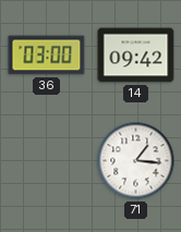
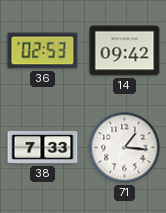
36: 03:00 -> 02:53 (43, 51)
38: none -> 7:33 (43, 147)
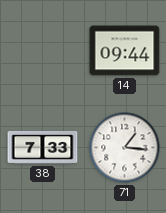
36: 02:53 -> none (43, 51)
14: 09:42 -> 09:44 (125, 51)
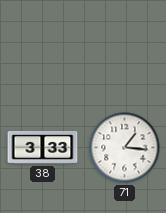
14: 09:44 -> none (125, 51)
38: 7:33 -> 3:33 (43, 147)
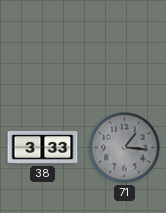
71 dial: white -> grey (125, 148)
